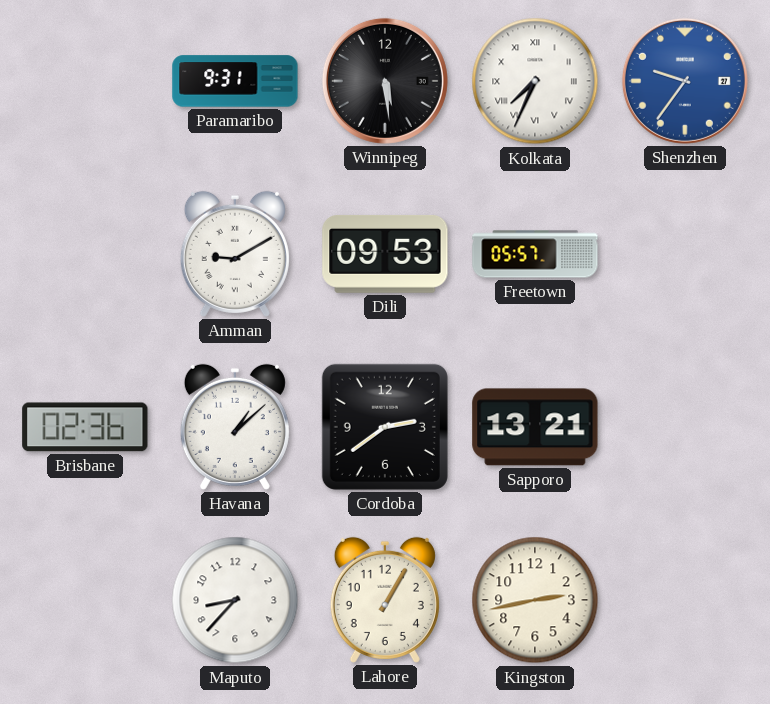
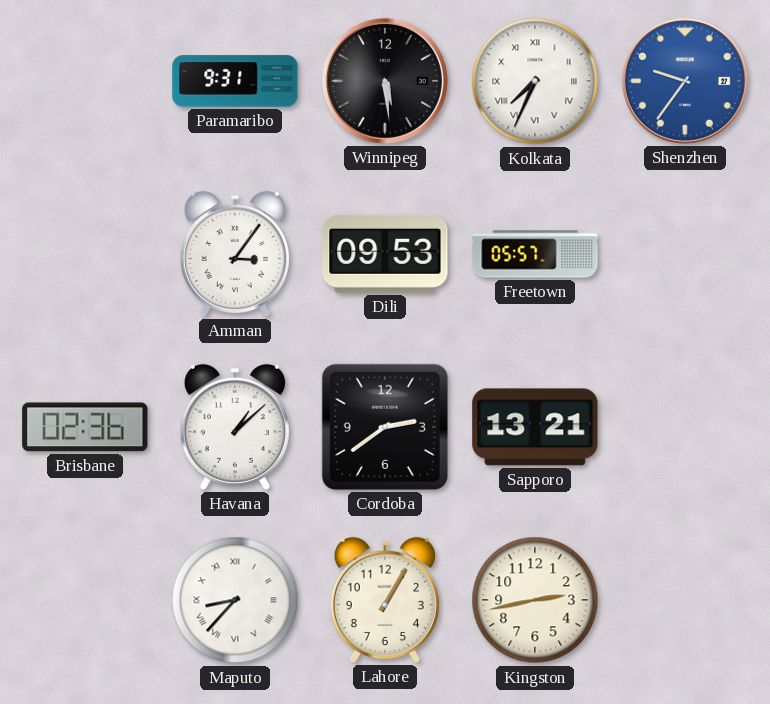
Amman: 9:10 -> 3:06 (235, 254)
Maputo numerals: Arabic -> Roman (235, 600)
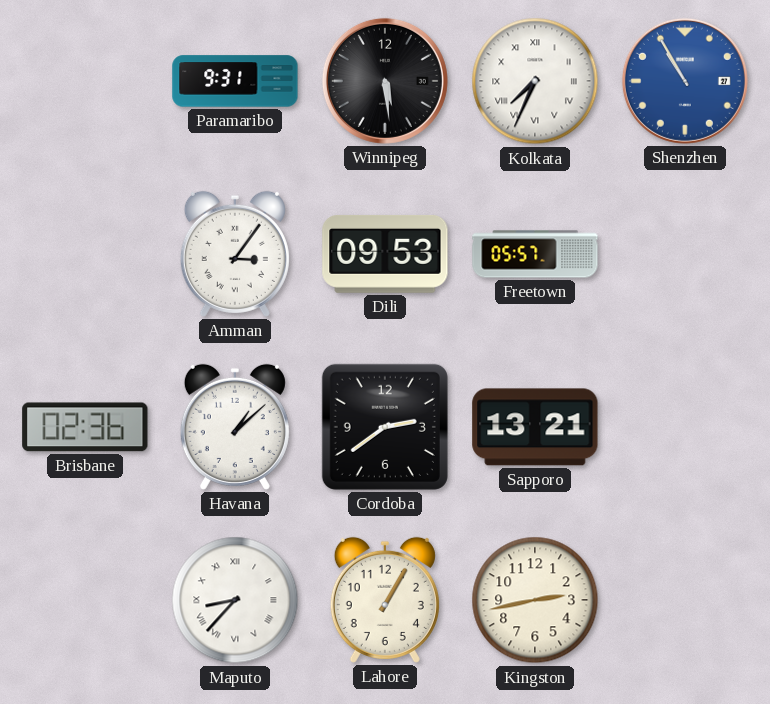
Shenzhen: 9:36 -> 10:55 (685, 81)
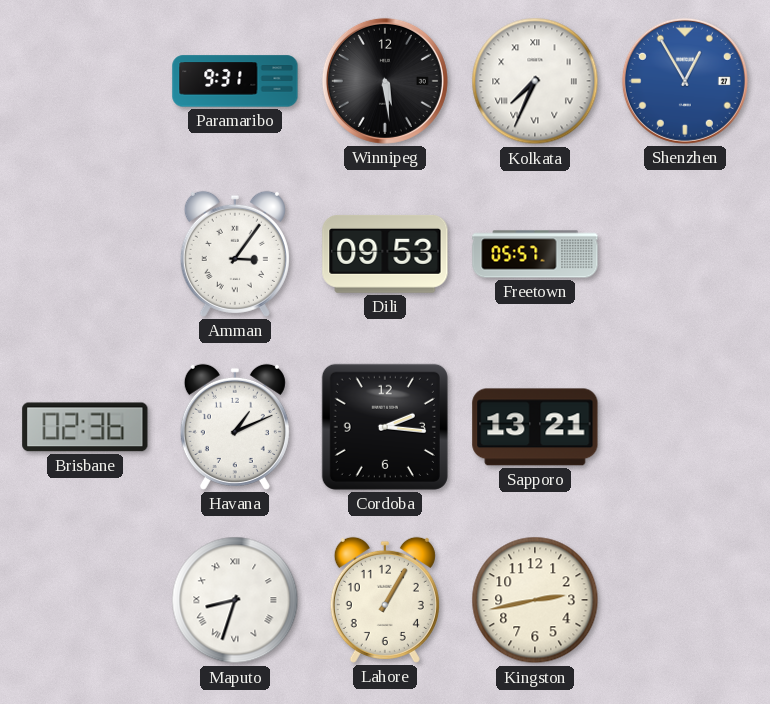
Shenzhen: 10:55 -> 12:55 (685, 81)
Havana: 1:08 -> 1:11 (235, 427)
Cordoba: 2:39 -> 2:16 (385, 427)
Maputo: 8:37 -> 8:33 (235, 600)
